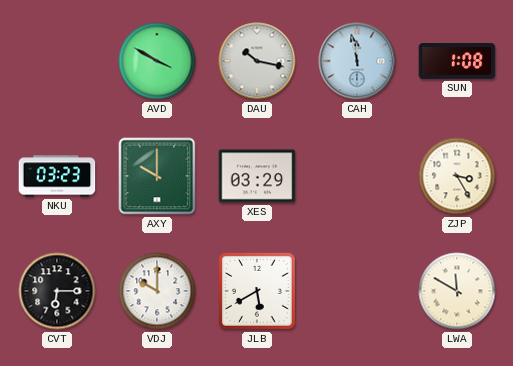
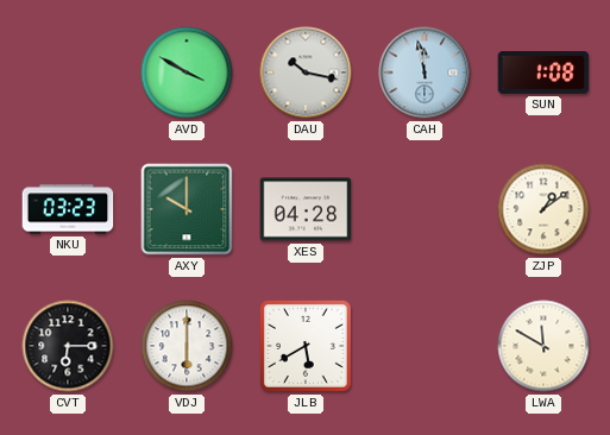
XES: 03:29 -> 04:28 (306, 209)
ZJP: 3:25 -> 1:09 (543, 209)
VDJ: 10:00 -> 6:00 (187, 346)
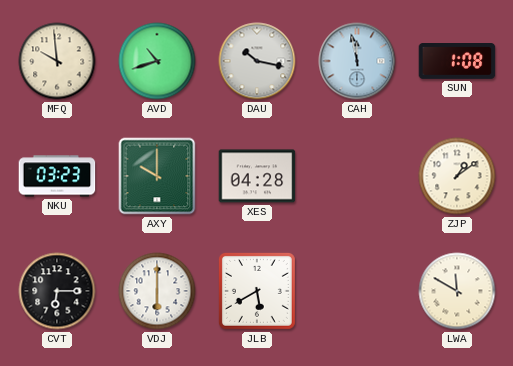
MFQ: none -> 9:59 (57, 61)
AVD: 3:50 -> 10:42 (157, 61)
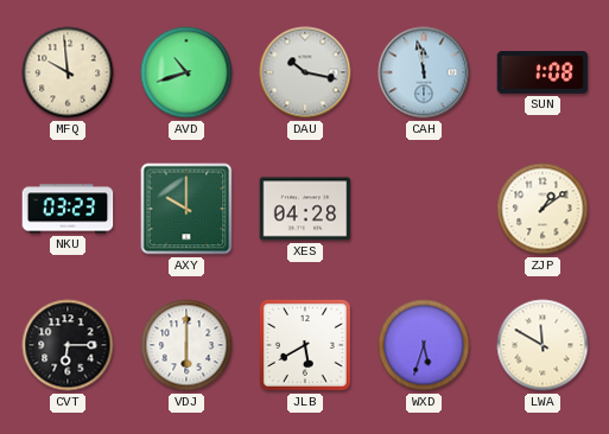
WXD: none -> 5:33 (424, 345)
